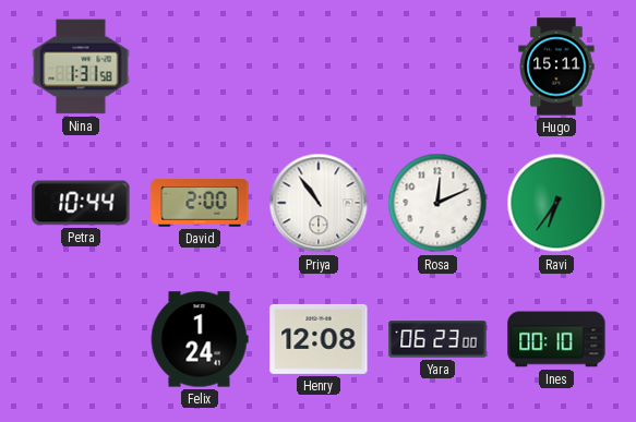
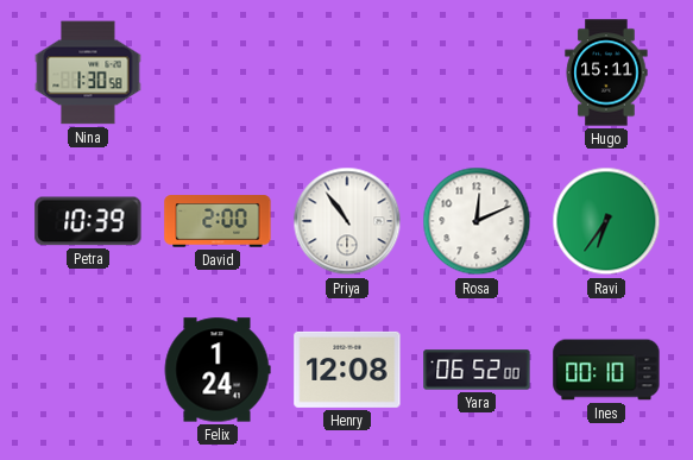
Nina: 1:31 -> 1:30 (88, 73)
Petra: 10:44 -> 10:39 (88, 221)
Yara: 06:23 -> 06:52 (477, 370)
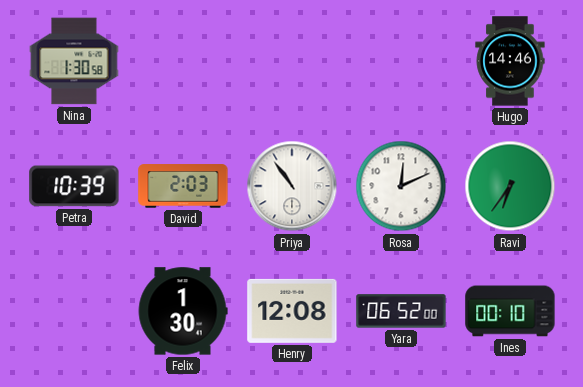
Hugo: 15:11 -> 14:46 (510, 61)
David: 2:00 -> 2:03 (183, 186)
Felix: 1:24 -> 1:30 (183, 311)
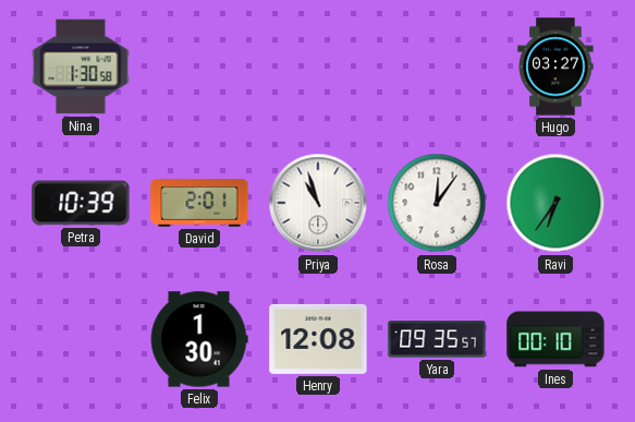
Hugo: 14:46 -> 03:27 (555, 67)
David: 2:03 -> 2:01 (199, 203)
Priya: 10:54 -> 10:57 (318, 203)
Rosa: 12:11 -> 12:06 (437, 203)
Yara: 06:52 -> 09:35 (437, 339)
